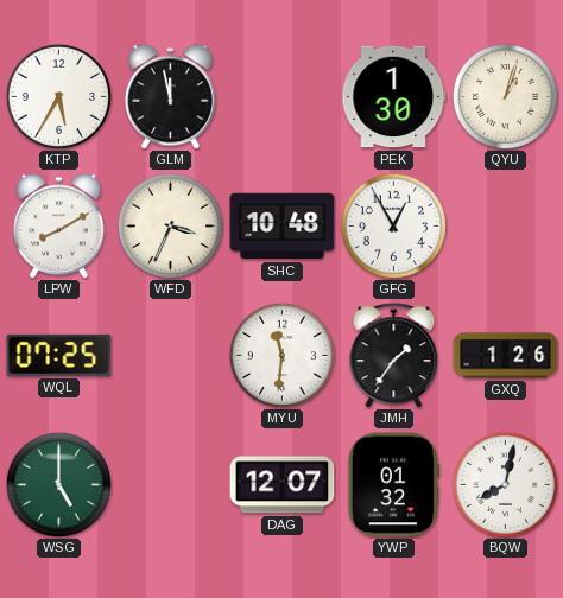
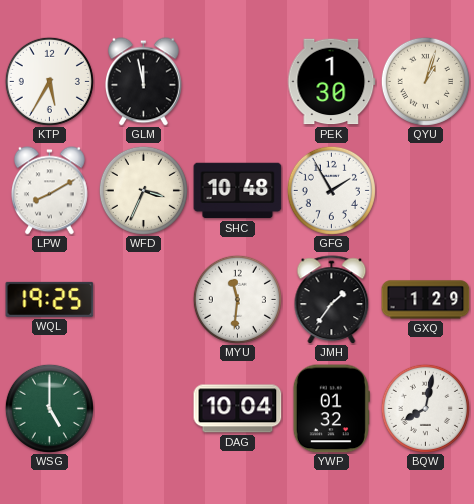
GFG: 12:55 -> 1:55 (331, 190)
WQL: 07:25 -> 19:25 (50, 299)
GXQ: 1:26 -> 1:29 (426, 300)
DAG: 12:07 -> 10:04 (238, 409)
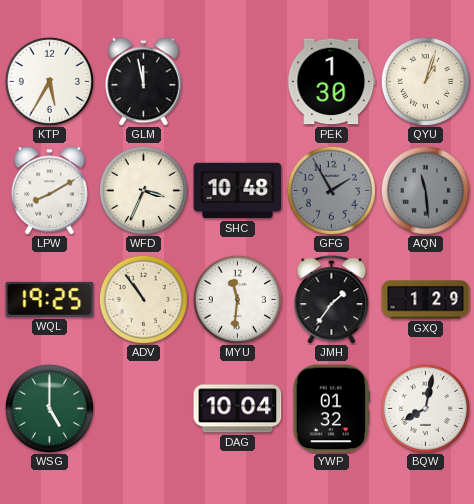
GFG dial: white -> grey (331, 190)
AQN: none -> 11:29 (425, 190)
ADV: none -> 10:54 (143, 299)
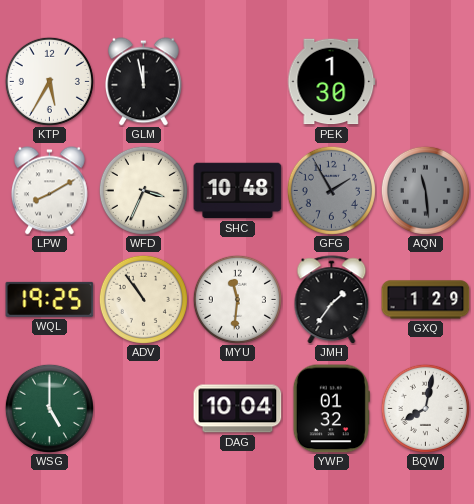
QYU: 1:03 -> none (425, 81)
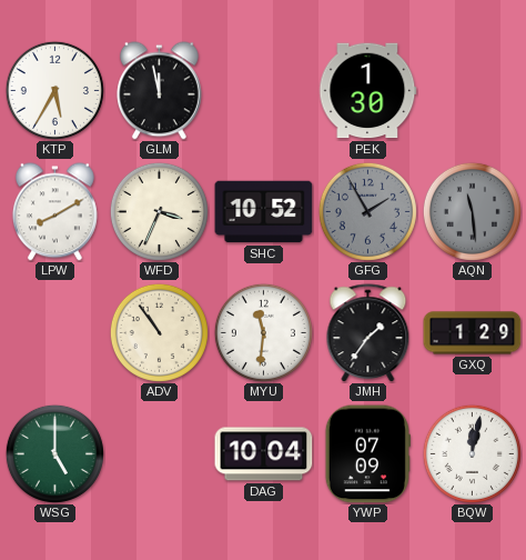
SHC: 10:48 -> 10:52 (264, 212)
WQL: 19:25 -> none (50, 299)
YWP: 01:32 -> 07:09 (367, 454)
BQW: 8:02 -> 12:02 (472, 453)
